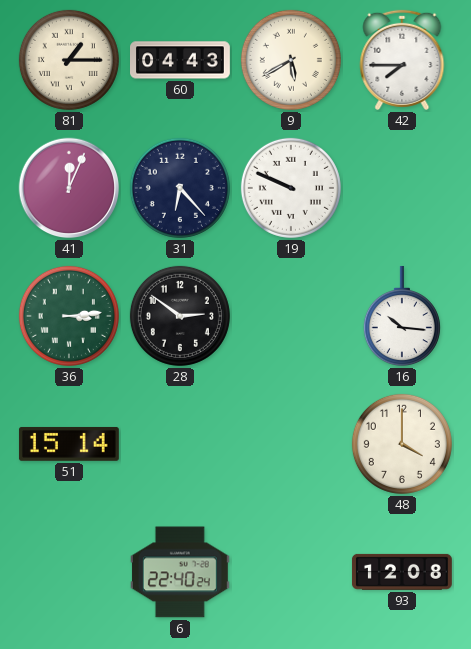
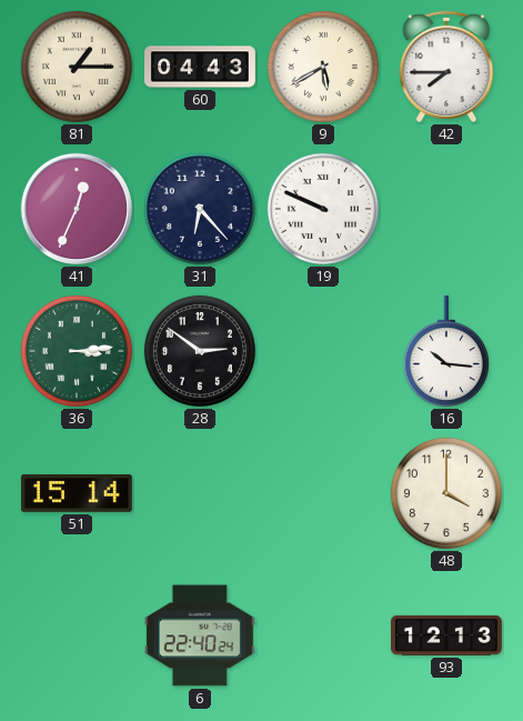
41: 12:04 -> 12:34 (77, 209)
93: 12:08 -> 12:13 (446, 635)
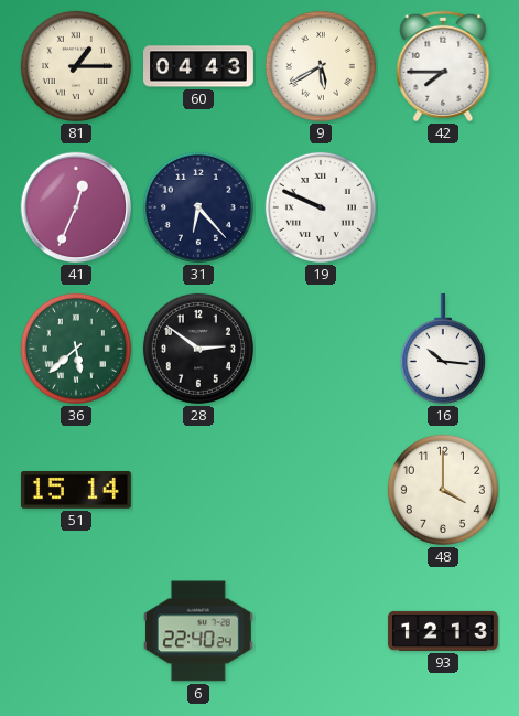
36: 3:14 -> 5:38 (76, 349)
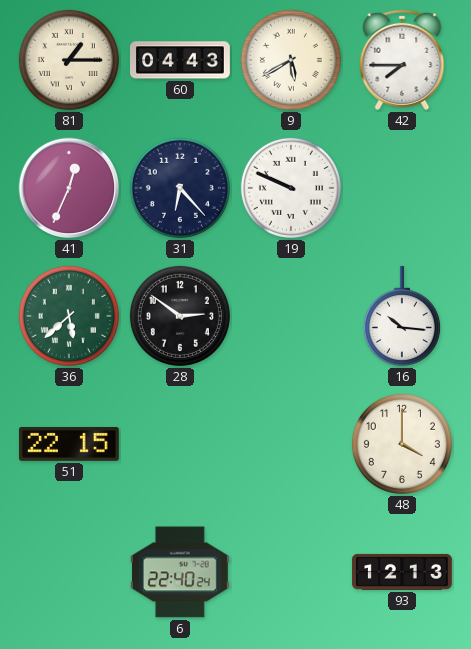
51: 15:14 -> 22:15 (69, 444)
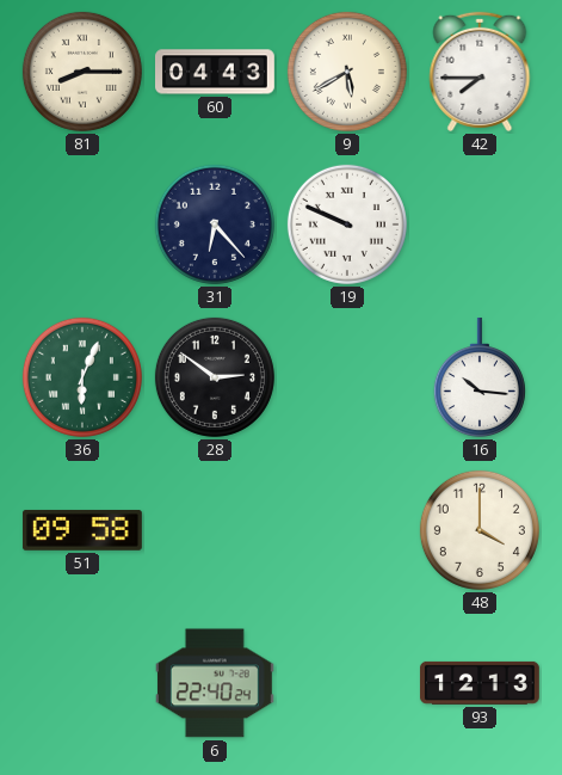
81: 1:15 -> 8:15 (82, 72)
41: 12:34 -> none (69, 188)
36: 5:38 -> 6:04 (82, 377)
51: 22:15 -> 09:58 (82, 530)
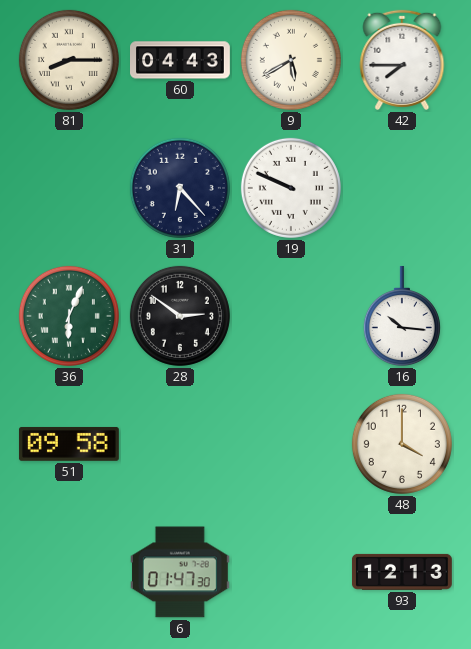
6: 22:40 -> 01:47 (180, 572)
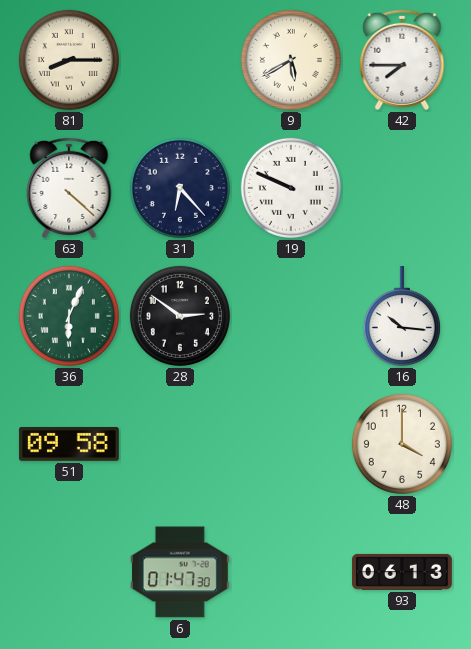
60: 04:43 -> none (181, 60)
63: none -> 4:22 (69, 188)
93: 12:13 -> 06:13 (402, 572)
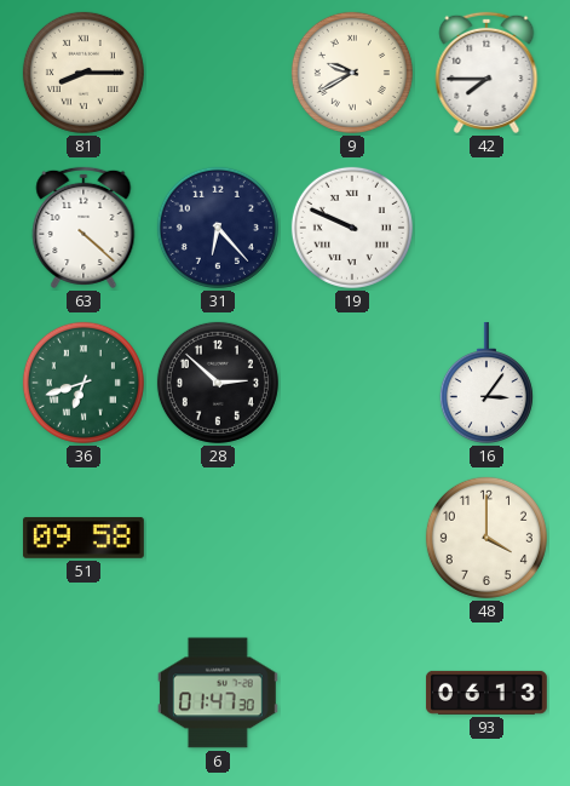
9: 5:40 -> 9:40 (352, 73)
36: 6:04 -> 6:42 (84, 383)
28: 2:51 -> 2:52 (218, 383)
16: 10:16 -> 3:06 (486, 383)
